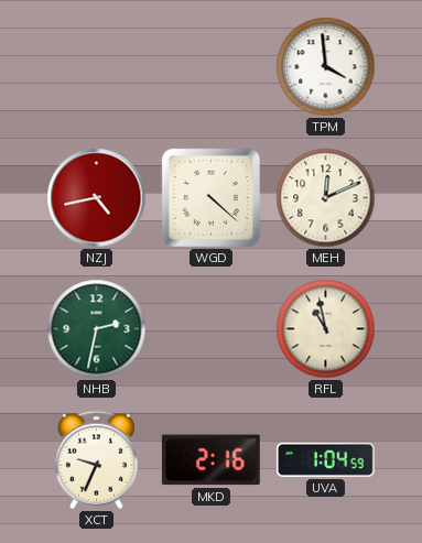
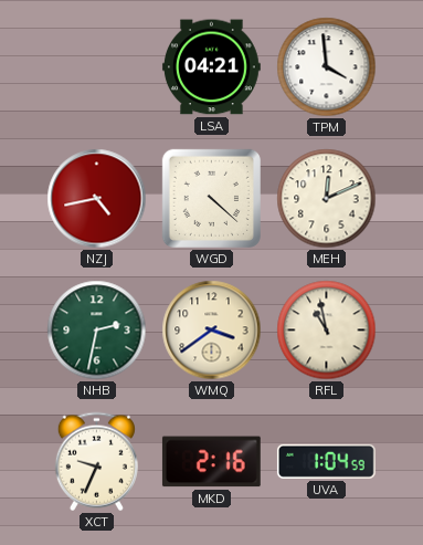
LSA: none -> 04:21 (212, 67)
WMQ: none -> 3:39 (212, 331)
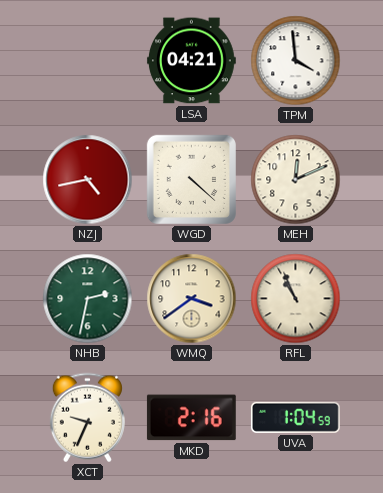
RFL: 10:58 -> 10:56 (296, 299)
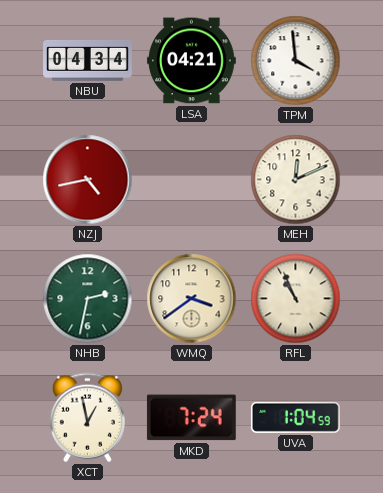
NBU: none -> 04:34 (88, 60)
WGD: 4:22 -> none (191, 179)
XCT: 9:34 -> 12:58 (87, 418)
MKD: 2:16 -> 7:24 (191, 418)
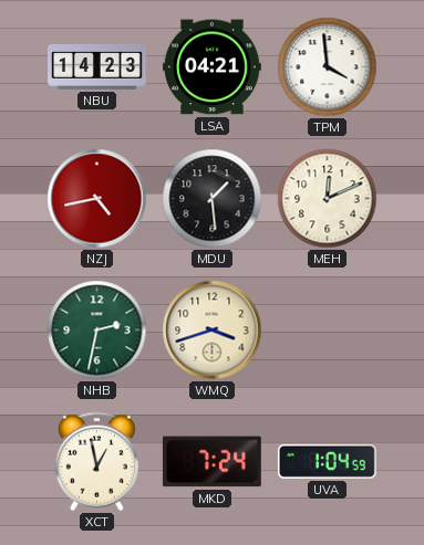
NBU: 04:34 -> 14:23 (97, 66)
MDU: none -> 1:29 (213, 199)
WMQ: 3:39 -> 3:42 (213, 331)
RFL: 10:56 -> none (296, 299)
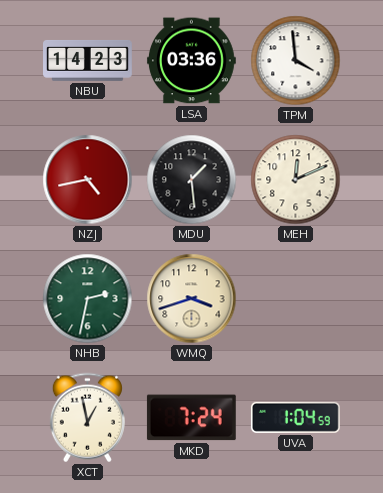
LSA: 04:21 -> 03:36 (192, 61)
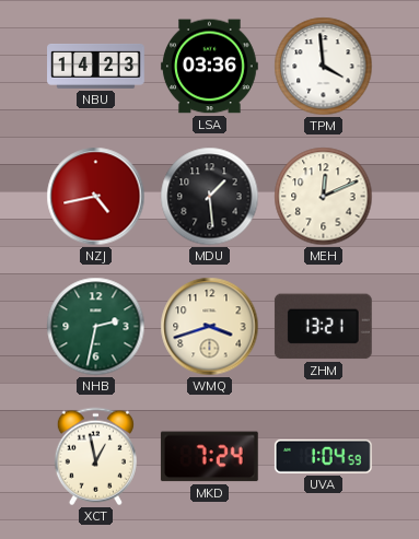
ZHM: none -> 13:21 (323, 327)
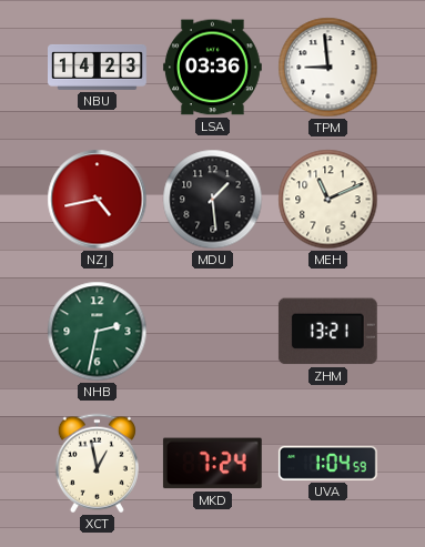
TPM: 3:59 -> 8:59 (328, 68)
MEH: 12:11 -> 11:11 (328, 200)
WMQ: 3:42 -> none (210, 327)
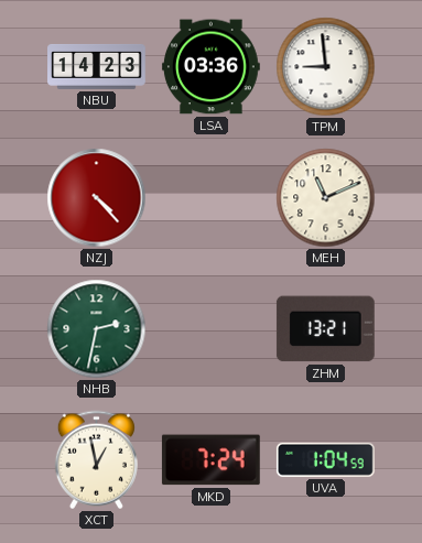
NZJ: 4:43 -> 4:23 (97, 198)
MDU: 1:29 -> none (213, 200)
